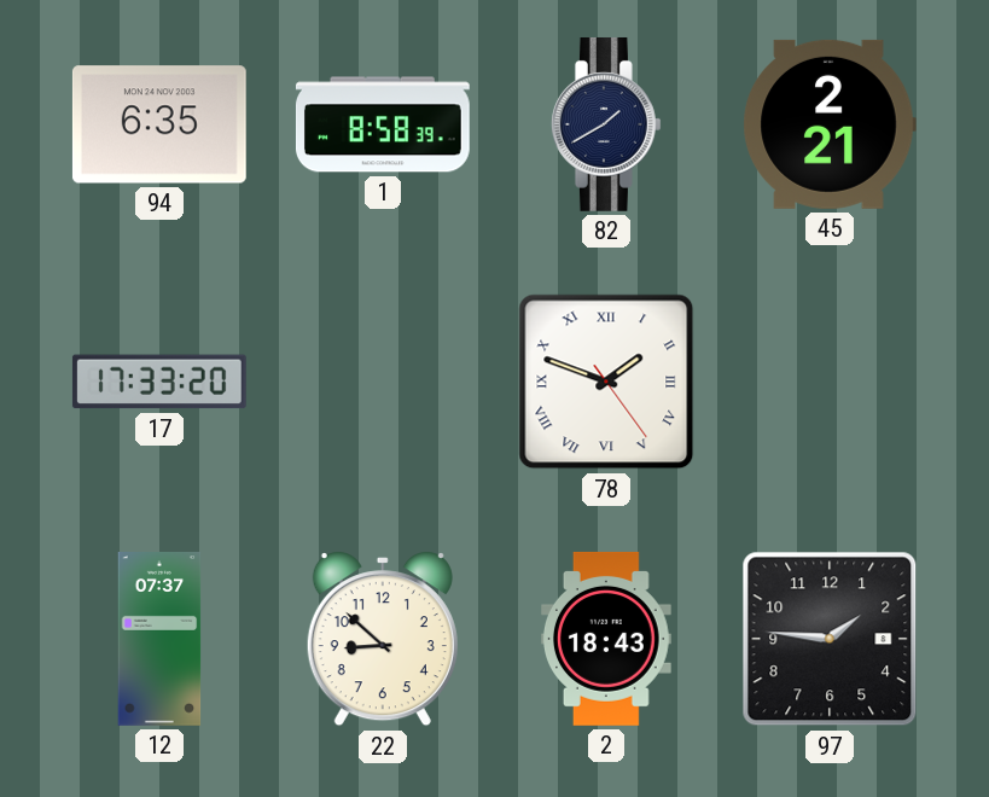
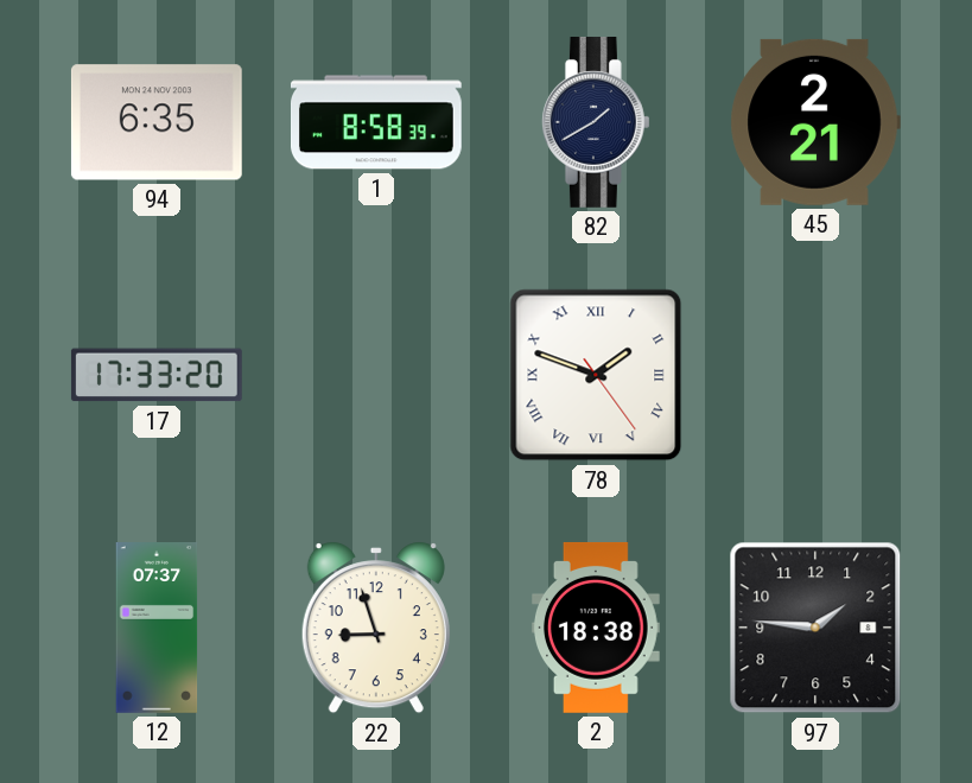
22: 8:52 -> 8:57 (376, 628)
2: 18:43 -> 18:38 (597, 628)
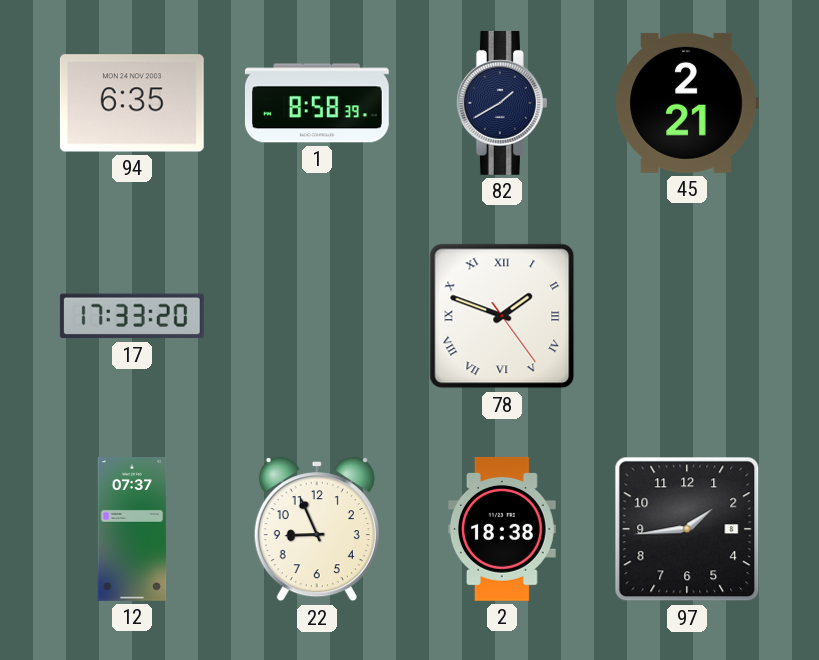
22: 8:57 -> 8:56 (317, 529)
97: 1:46 -> 1:44 (687, 529)
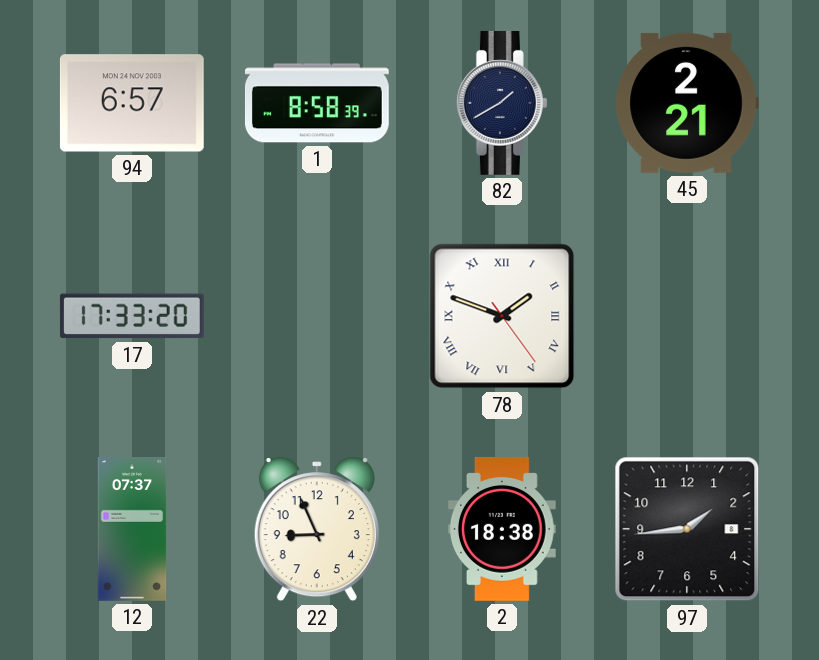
94: 6:35 -> 6:57 (132, 103)
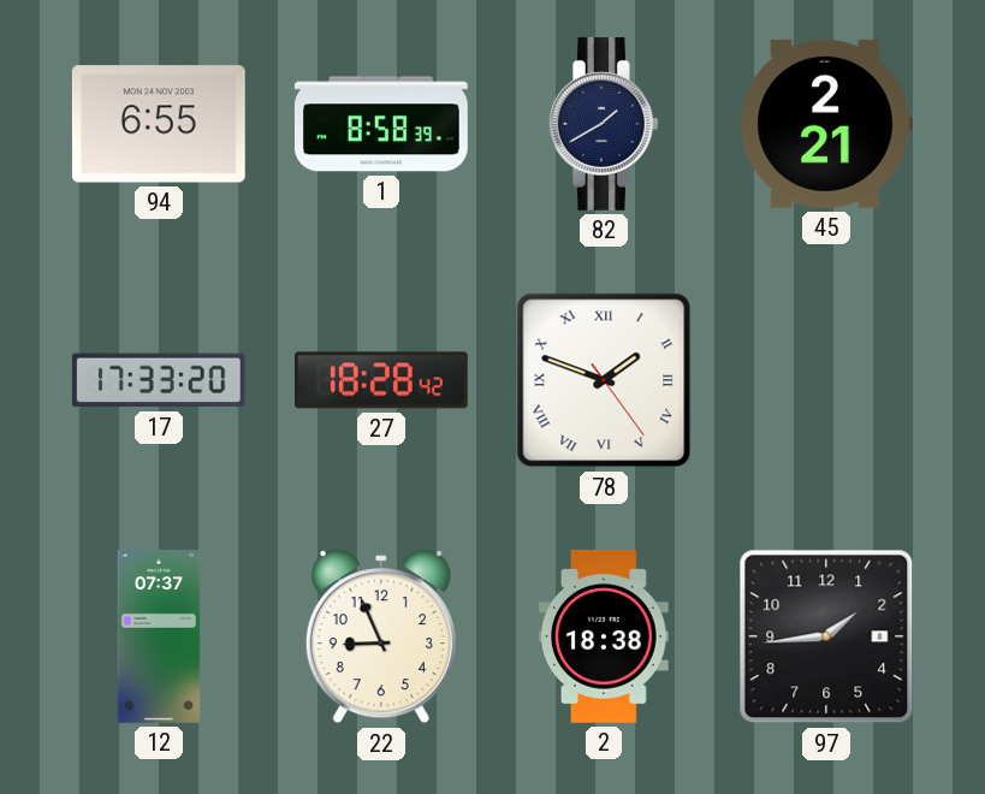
94: 6:57 -> 6:55 (159, 124)
27: none -> 18:28 (381, 380)
